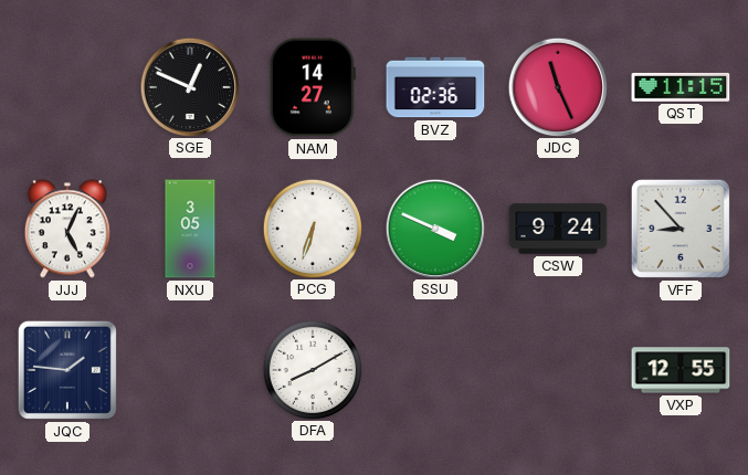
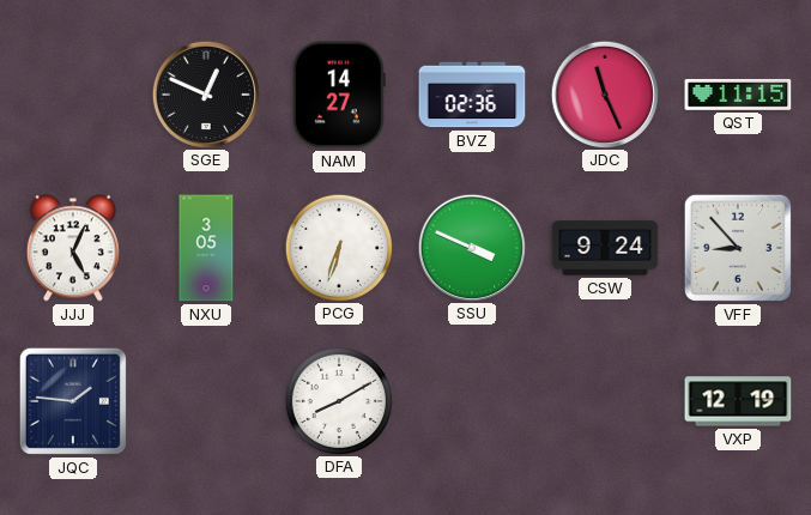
VXP: 12:55 -> 12:19 (738, 401)
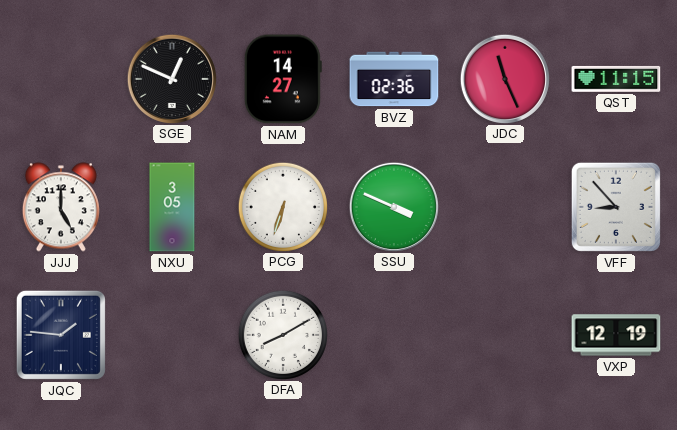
JJJ: 5:04 -> 5:00 (61, 207)
CSW: 9:24 -> none (605, 248)
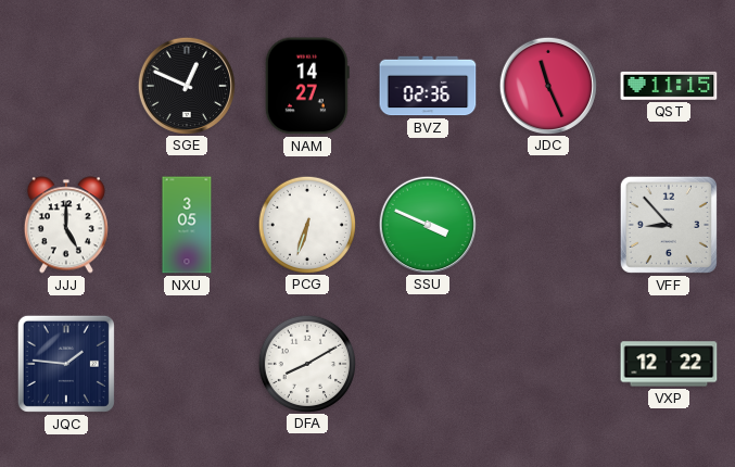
VXP: 12:19 -> 12:22 (669, 364)
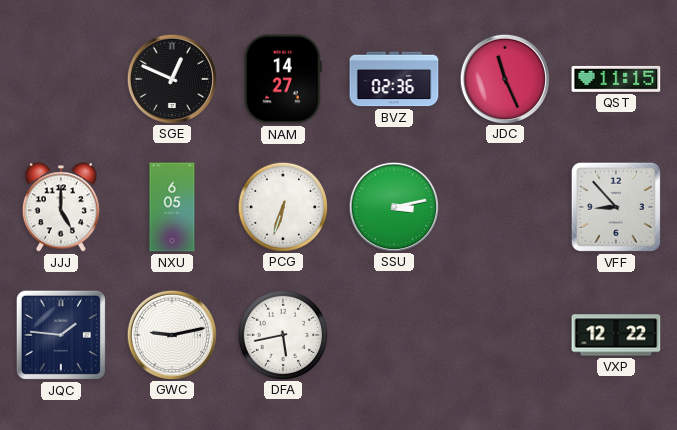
NXU: 3:05 -> 6:05 (172, 207)
SSU: 3:49 -> 3:13 (393, 206)
GWC: none -> 9:13 (171, 334)
DFA: 8:10 -> 5:43 (282, 334)
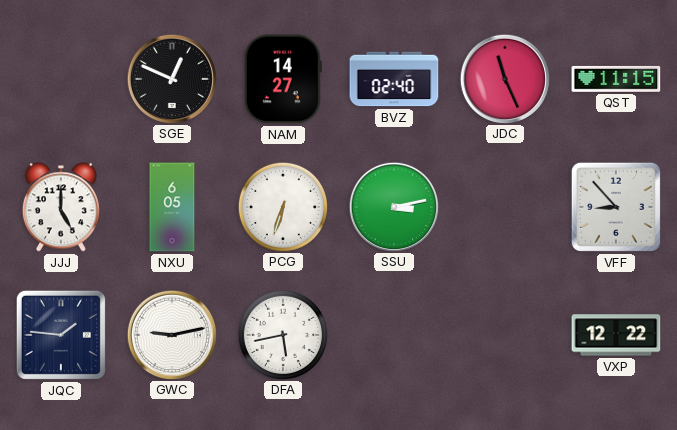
BVZ: 02:36 -> 02:40 (394, 79)
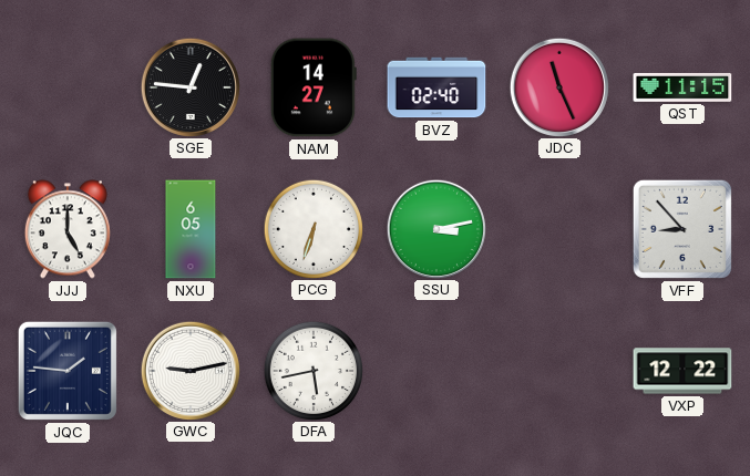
SGE: 12:49 -> 12:46 (189, 86)
